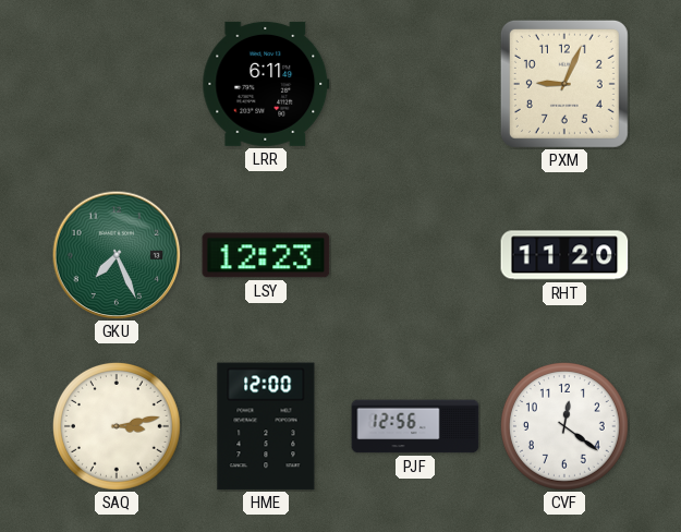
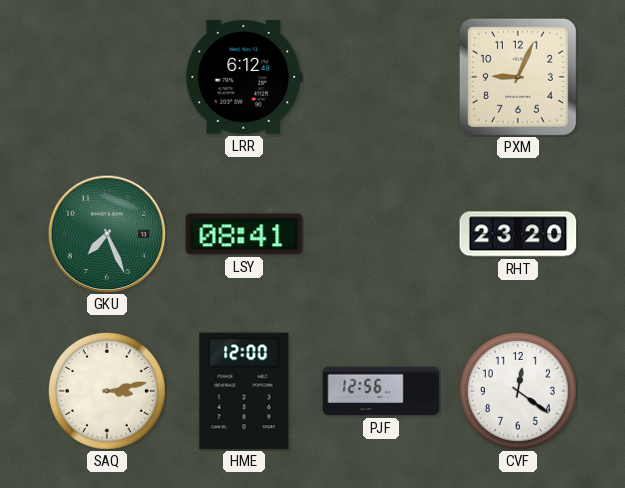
LRR: 6:11 -> 6:12 (244, 77)
LSY: 12:23 -> 08:41 (244, 234)
RHT: 11:20 -> 23:20 (518, 234)
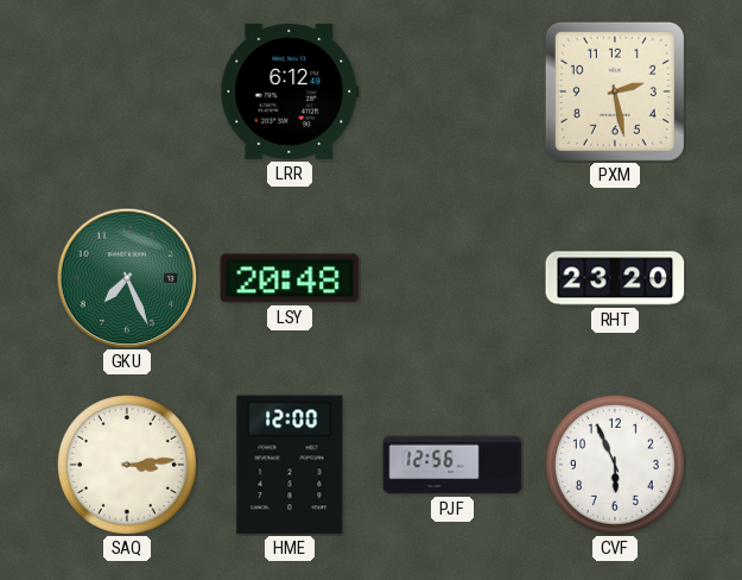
PXM: 9:04 -> 2:28 (615, 92)
LSY: 08:41 -> 20:48 (290, 278)
SAQ: 3:13 -> 3:14 (127, 465)
CVF: 12:21 -> 5:56 (615, 465)
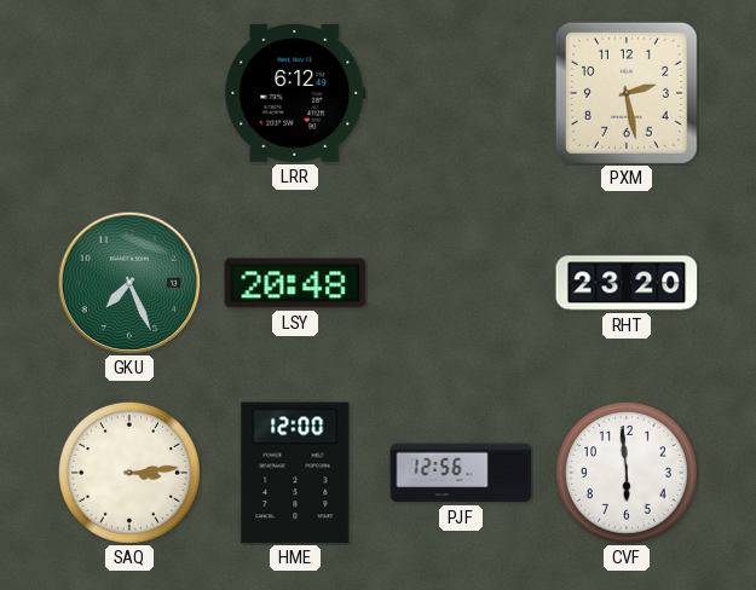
CVF: 5:56 -> 5:59 (627, 473)
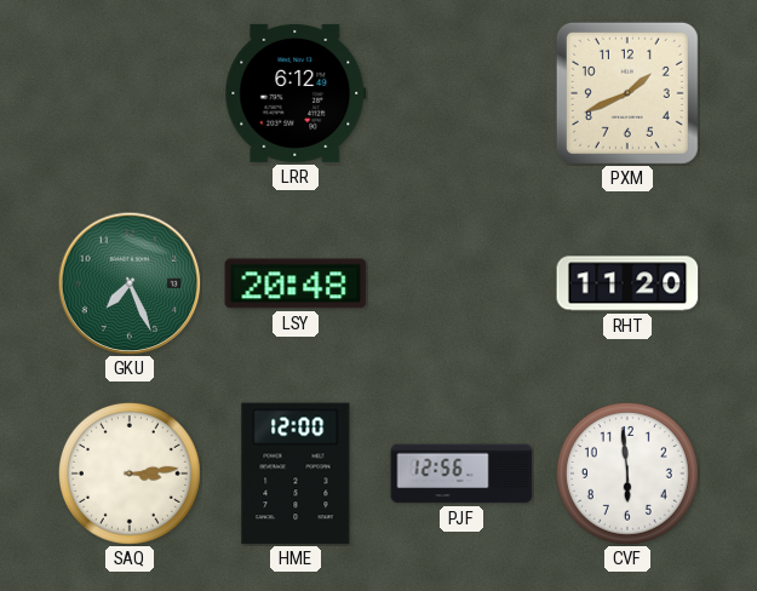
PXM: 2:28 -> 1:41 (627, 93)
RHT: 23:20 -> 11:20 (627, 283)
